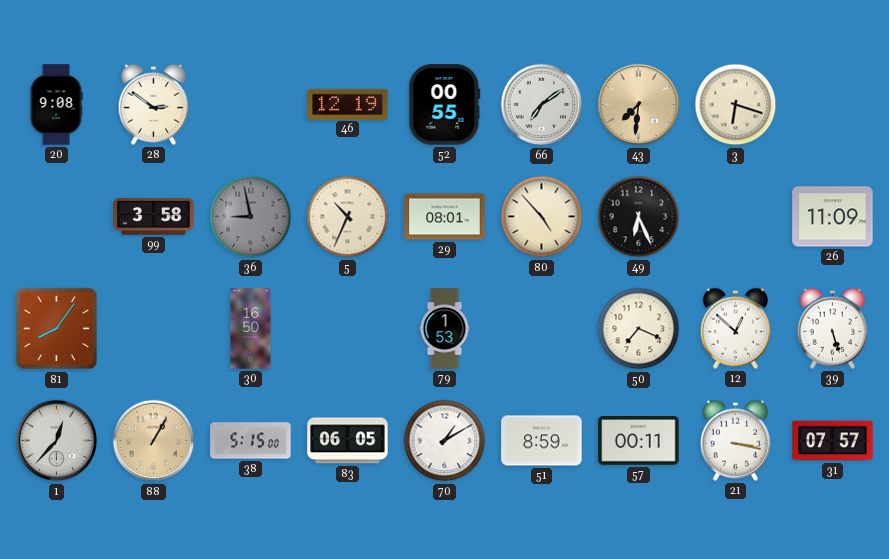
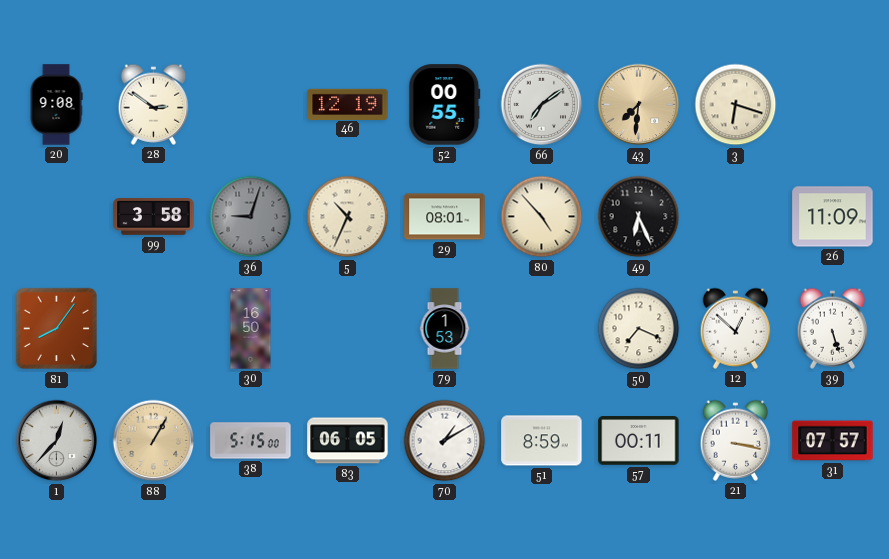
36: 8:58 -> 9:03 (251, 217)
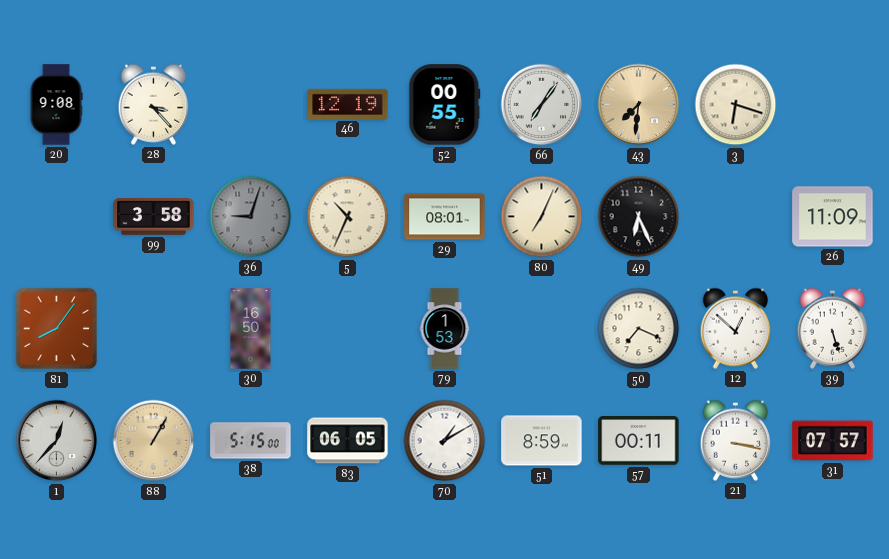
28: 2:51 -> 3:23 (154, 104)
66: 7:09 -> 7:06 (542, 105)
80: 4:53 -> 7:04 (542, 217)
